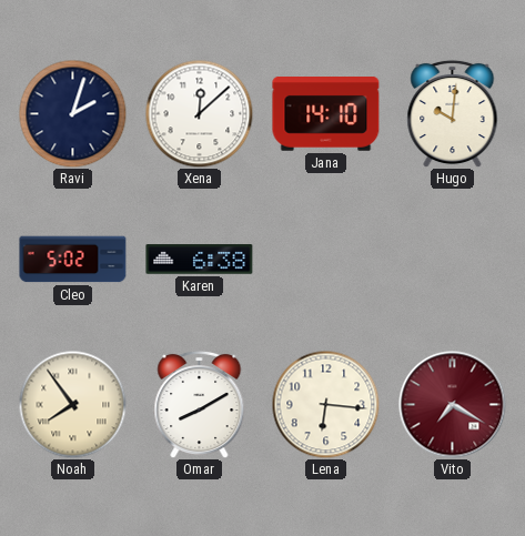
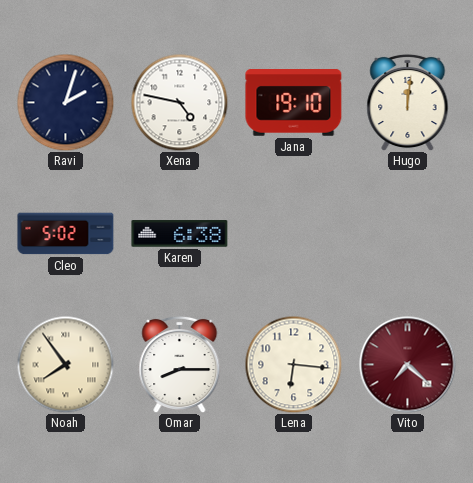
Xena: 12:08 -> 4:47 (179, 102)
Jana: 14:10 -> 19:10 (294, 103)
Hugo: 10:01 -> 12:01 (408, 102)
Omar: 8:10 -> 8:15 (180, 364)
Vito: 7:20 -> 7:22 (408, 365)
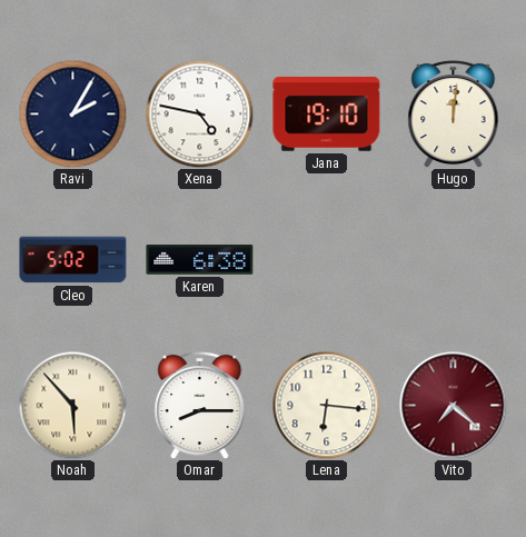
Ravi: 2:03 -> 2:05 (72, 113)
Noah: 7:54 -> 5:53 (72, 405)
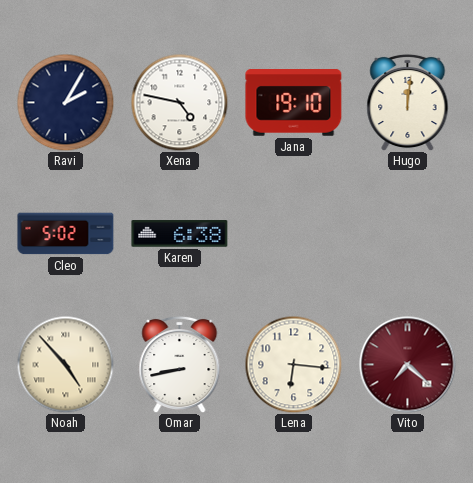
Noah: 5:53 -> 4:53 (65, 364)
Omar: 8:15 -> 8:43 (180, 364)
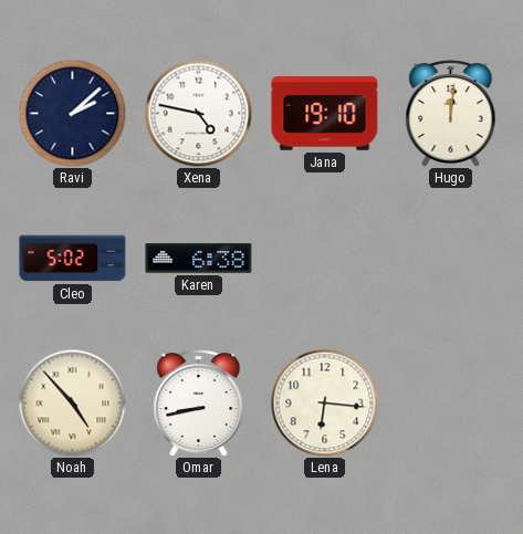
Ravi: 2:05 -> 2:08 (72, 113)
Vito: 7:22 -> none (408, 365)
